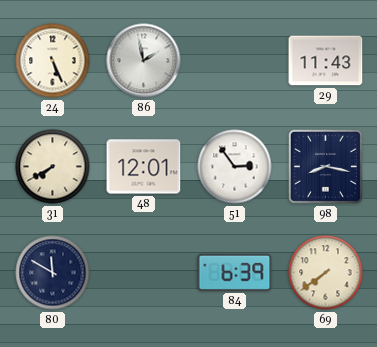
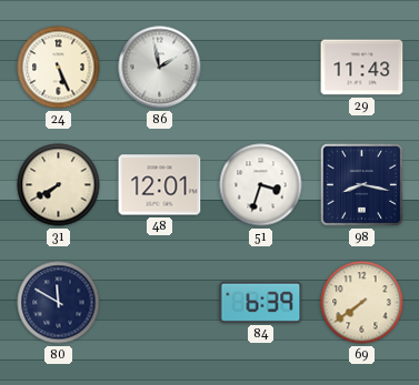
51: 2:54 -> 3:33 (261, 185)
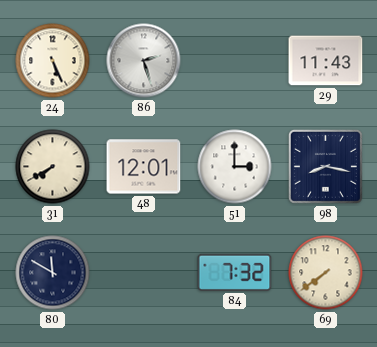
86: 1:58 -> 2:27 (144, 61)
51: 3:33 -> 3:00 (235, 167)
84: 6:39 -> 7:32 (235, 272)
